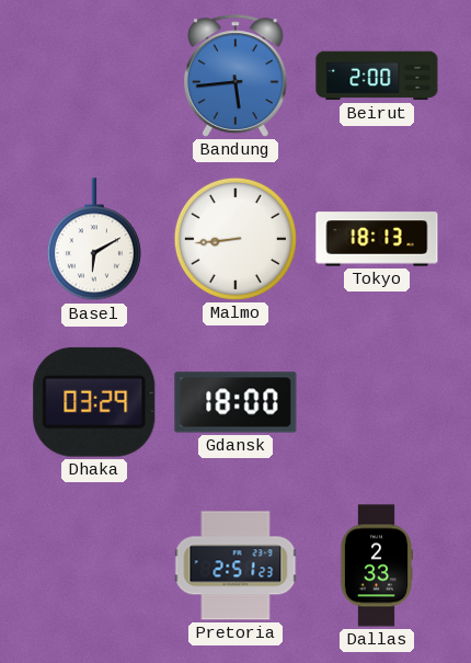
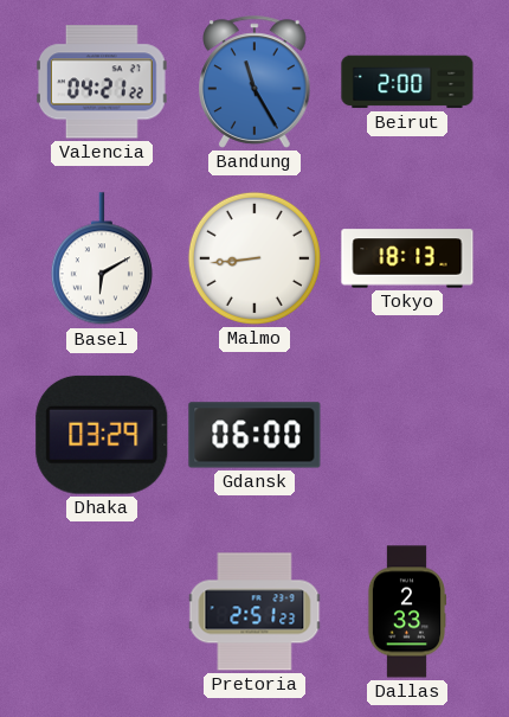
Valencia: none -> 04:21 (102, 82)
Bandung: 5:44 -> 11:25 (256, 82)
Gdansk: 18:00 -> 06:00 (254, 435)
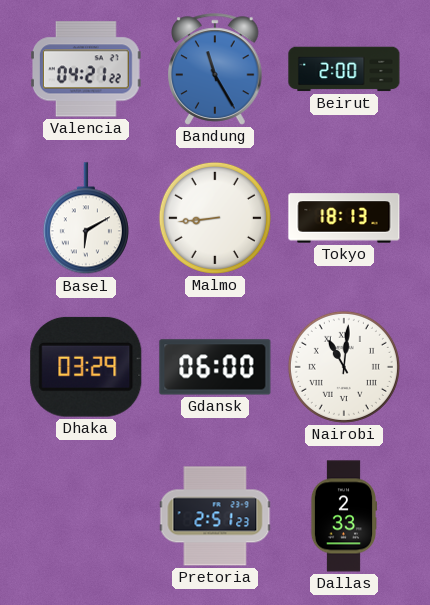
Nairobi: none -> 11:01 (344, 367)
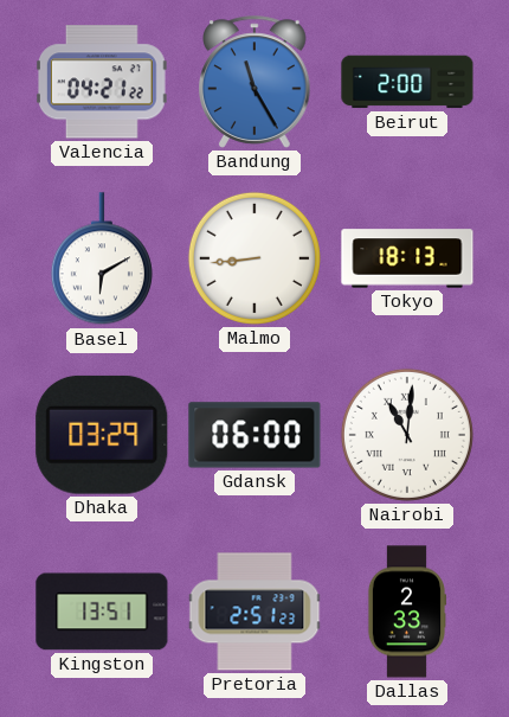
Kingston: none -> 13:51 (102, 612)
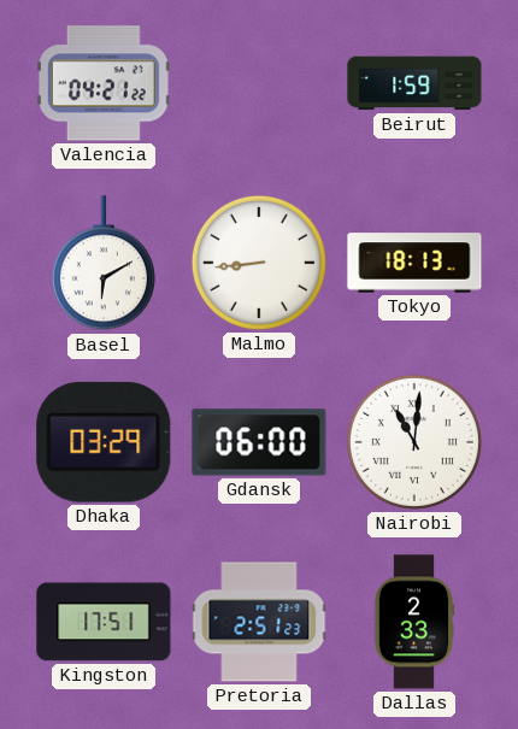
Bandung: 11:25 -> none (256, 82)
Beirut: 2:00 -> 1:59 (414, 83)
Kingston: 13:51 -> 17:51 (104, 622)
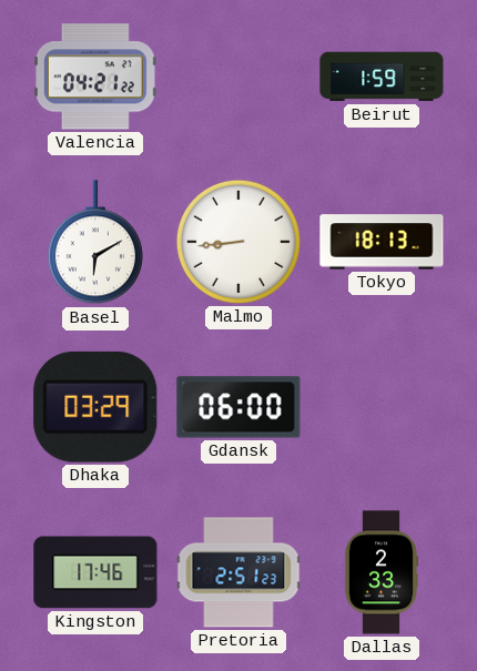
Nairobi: 11:01 -> none (414, 442)
Kingston: 17:51 -> 17:46 (95, 572)
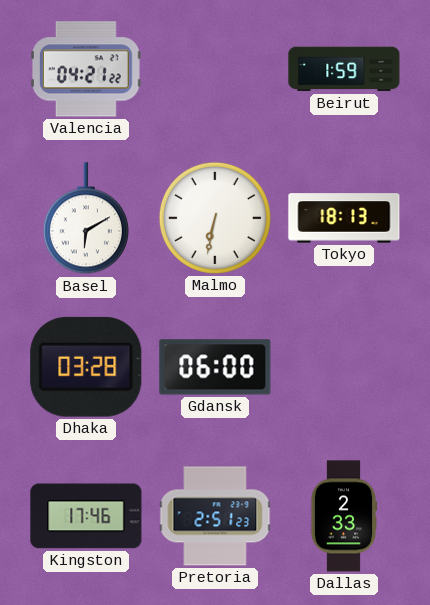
Malmo: 8:44 -> 6:32 (215, 218)
Dhaka: 03:29 -> 03:28 (86, 367)
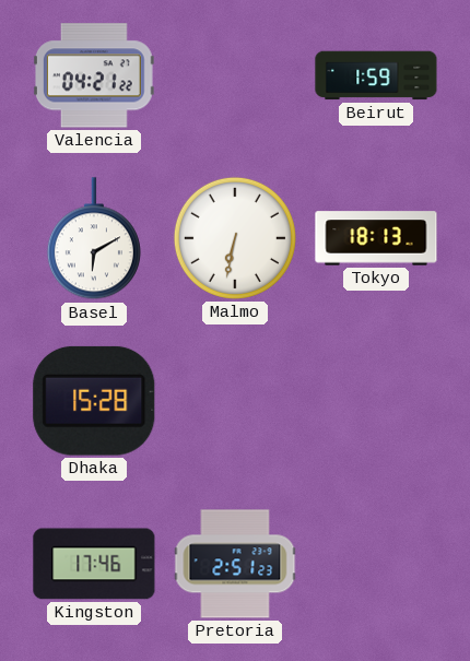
Dhaka: 03:28 -> 15:28 (94, 401)
Gdansk: 06:00 -> none (215, 367)
Dallas: 2:33 -> none (343, 516)
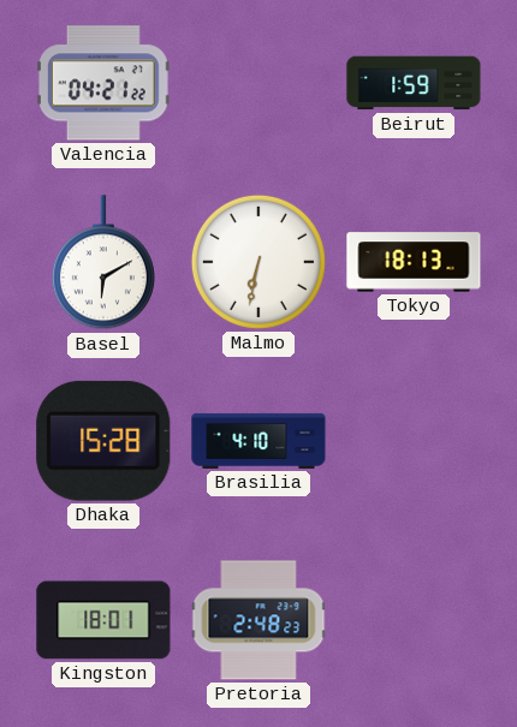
Brasilia: none -> 4:10 (258, 441)
Kingston: 17:46 -> 18:01 (103, 620)
Pretoria: 2:51 -> 2:48 (258, 620)
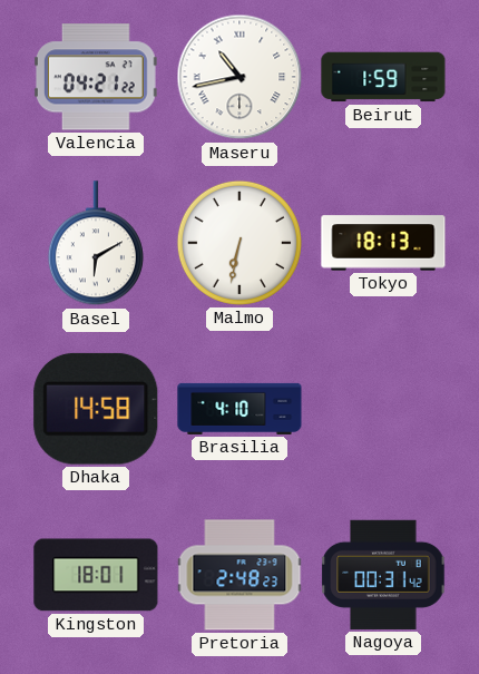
Maseru: none -> 10:43 (239, 77)
Dhaka: 15:28 -> 14:58 (96, 409)
Nagoya: none -> 00:31 (383, 575)
